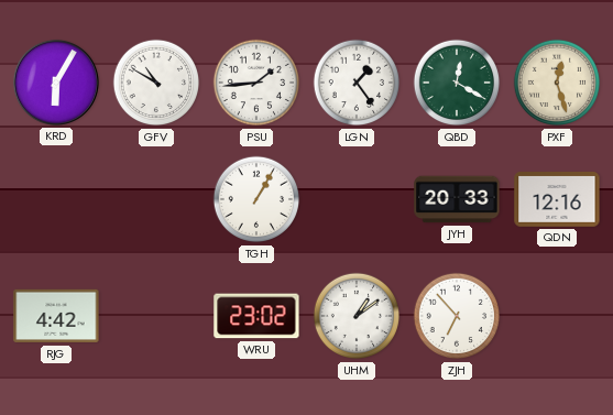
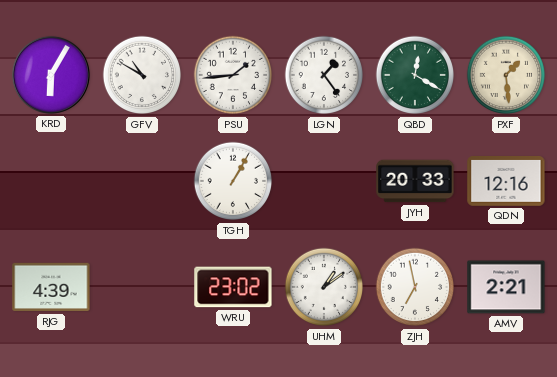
PXF: 12:27 -> 1:29 (506, 75)
RJG: 4:42 -> 4:39 (51, 287)
ZJH: 6:53 -> 6:58 (415, 287)
AMV: none -> 2:21 (506, 287)
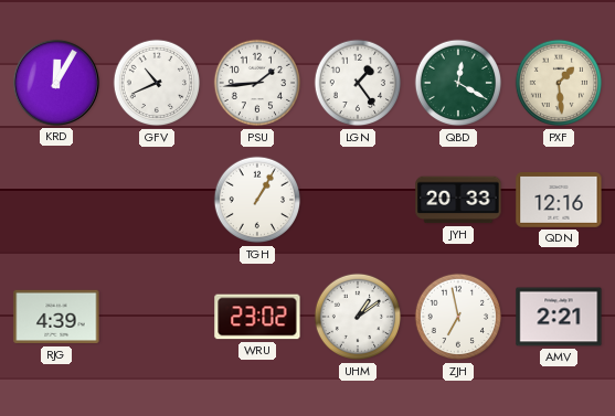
KRD: 6:05 -> 12:05 (56, 83)
GFV: 10:50 -> 10:41 (157, 83)
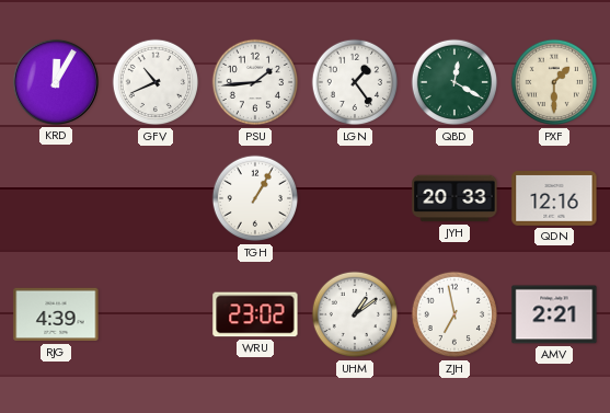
PXF: 1:29 -> 1:30 (554, 82)
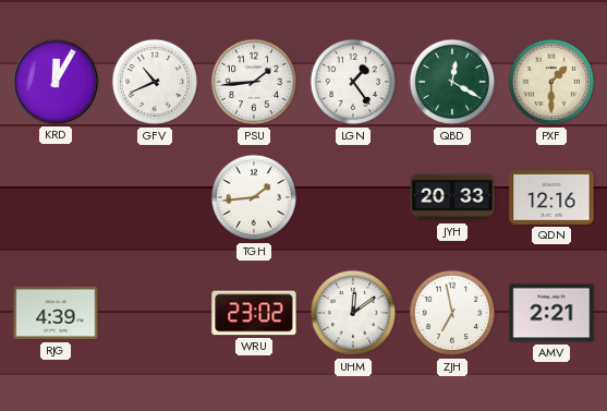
TGH: 1:05 -> 1:44 (254, 197)
UHM: 1:09 -> 12:09 (353, 313)
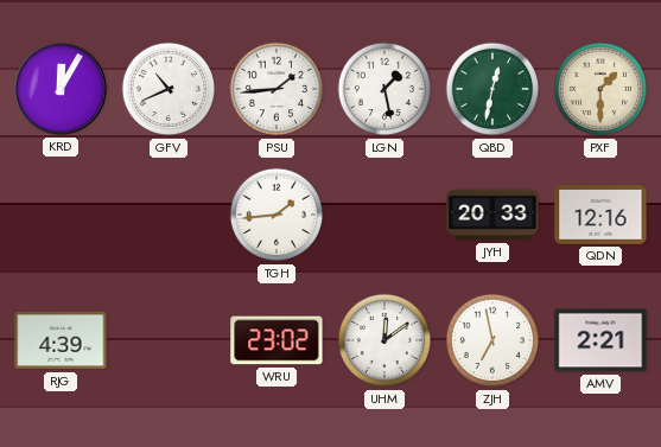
LGN: 1:24 -> 1:28 (384, 89)
QBD: 12:20 -> 12:32 (492, 89)
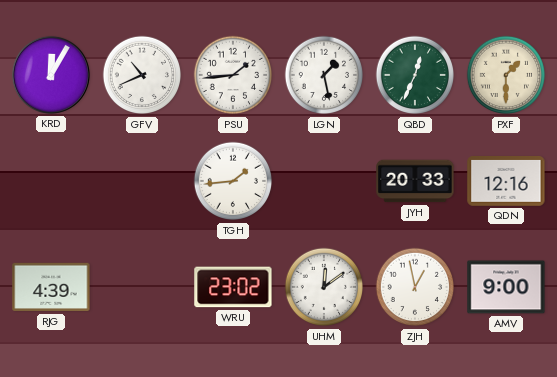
QBD: 12:32 -> 12:34 (415, 75)
ZJH: 6:58 -> 12:58 (415, 287)
AMV: 2:21 -> 9:00 (506, 287)
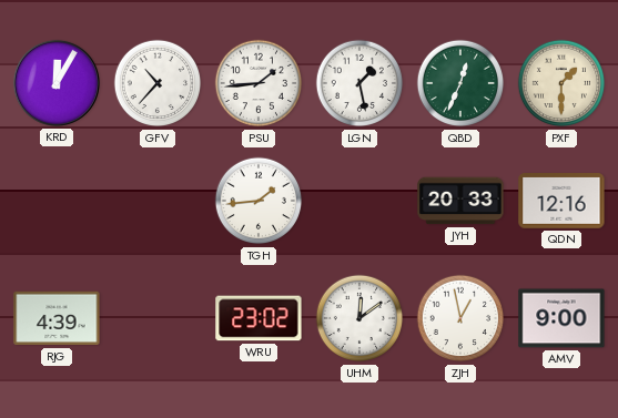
GFV: 10:41 -> 10:37 (158, 83)
